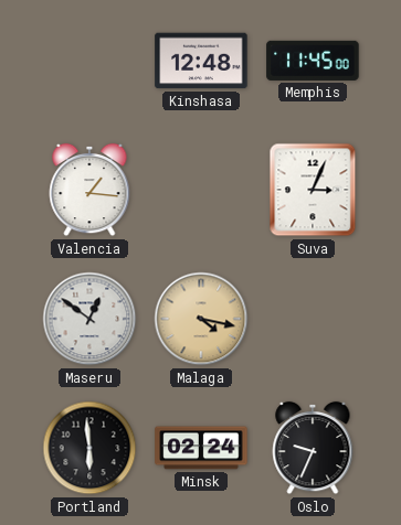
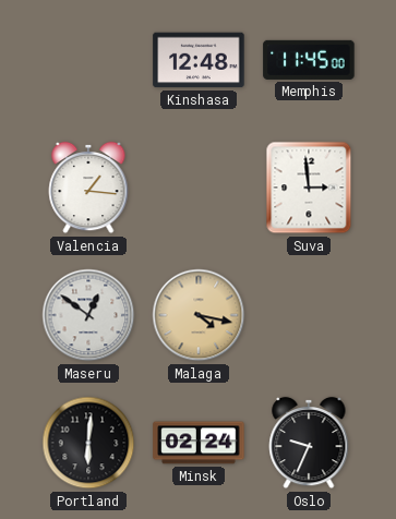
Suva: 3:04 -> 2:59 (309, 188)
Portland: 5:59 -> 6:01 (88, 443)
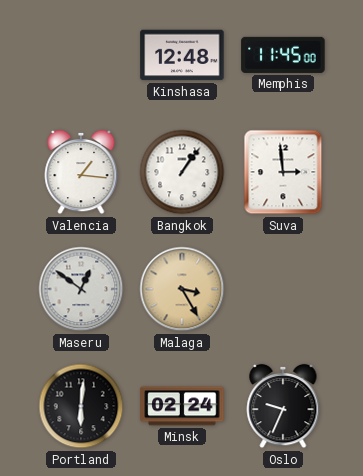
Bangkok: none -> 1:06 (182, 172)
Malaga: 4:17 -> 3:25 (182, 289)
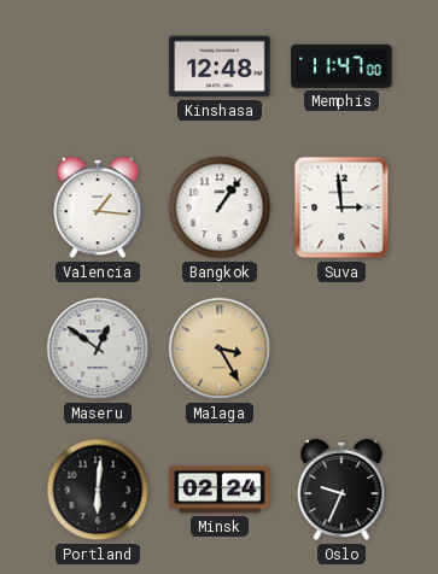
Memphis: 11:45 -> 11:47 (341, 66)
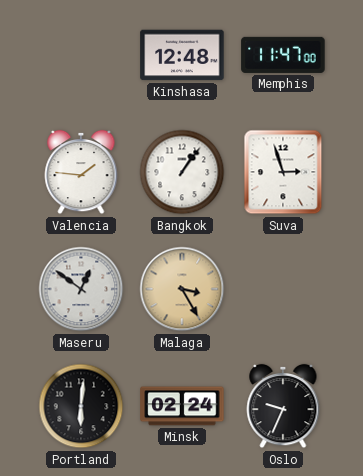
Valencia: 1:16 -> 1:46 (81, 172)
Suva: 2:59 -> 2:57 (283, 172)
